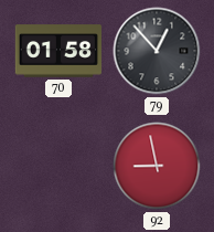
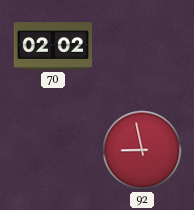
70: 01:58 -> 02:02 (52, 46)
79: 12:53 -> none (157, 51)
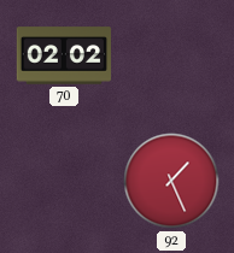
92: 8:58 -> 1:26 (171, 181)
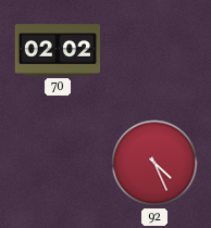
92: 1:26 -> 4:26 (154, 163)
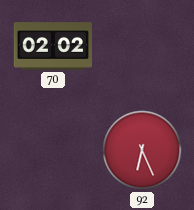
92: 4:26 -> 6:26 (142, 150)
